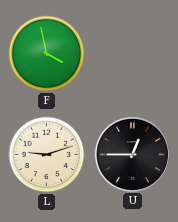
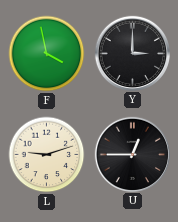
Y: none -> 3:00 (132, 53)
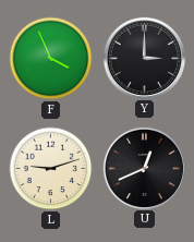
F: 3:58 -> 3:56 (51, 59)
U: 12:45 -> 12:41 (144, 168)
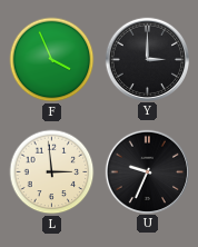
L: 9:12 -> 2:59 (52, 172)
U: 12:41 -> 9:34 (147, 171)
